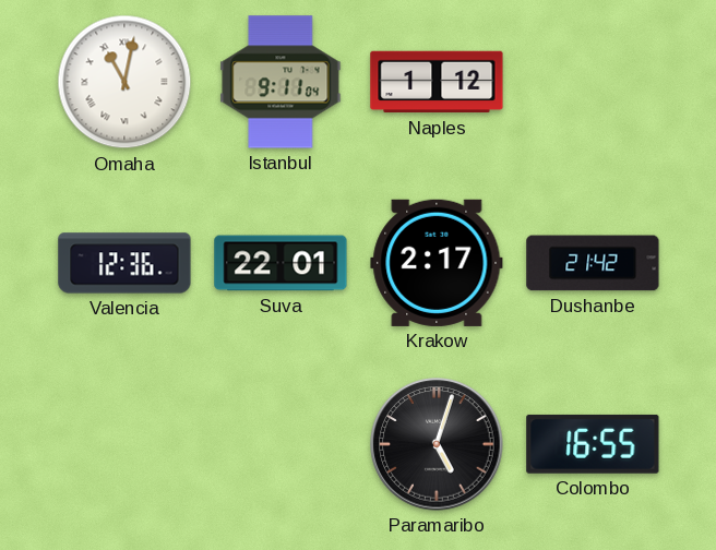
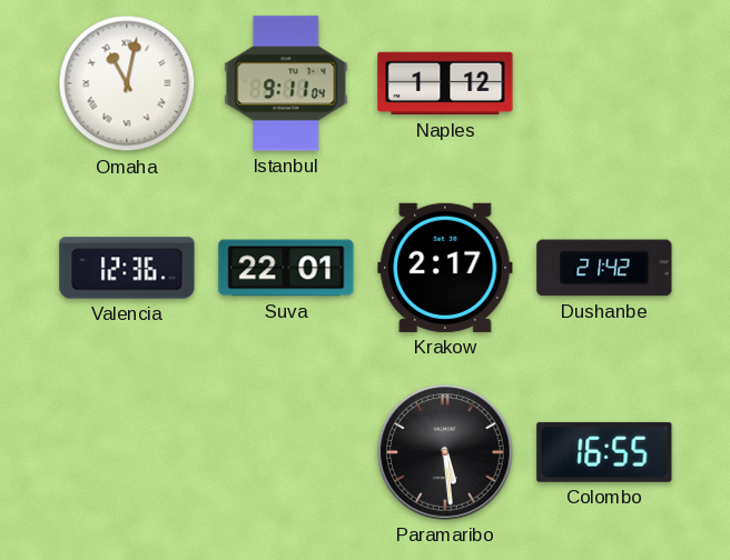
Paramaribo: 5:03 -> 5:29 (445, 452)
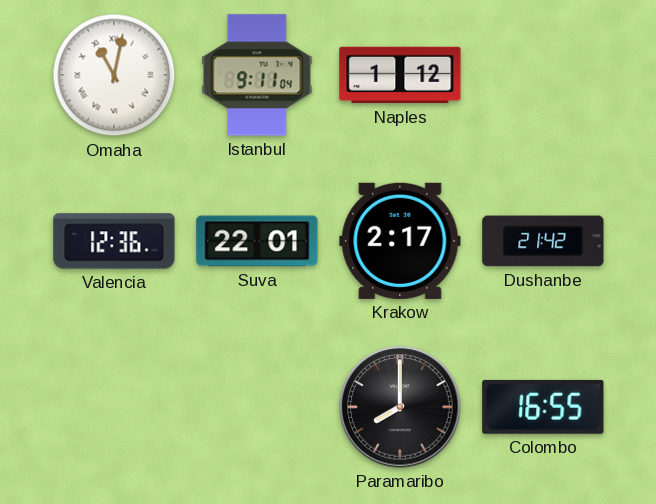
Paramaribo: 5:29 -> 8:00 (400, 407)
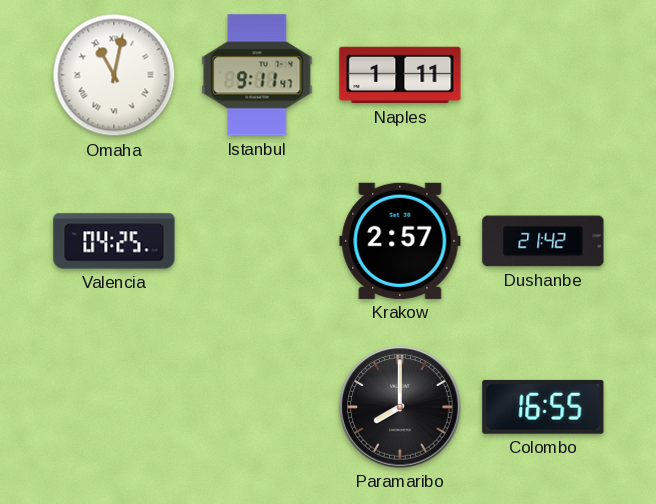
Istanbul: 9:11:04 -> 9:11:47 (257, 75)
Naples: 1:12 -> 1:11 (400, 75)
Valencia: 12:36 -> 04:25 (114, 241)
Suva: 22:01 -> none (257, 241)
Krakow: 2:17 -> 2:57 (400, 241)
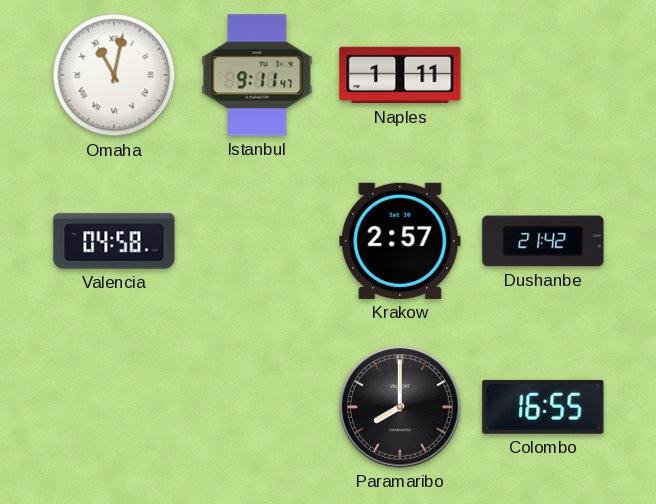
Valencia: 04:25 -> 04:58 (114, 241)
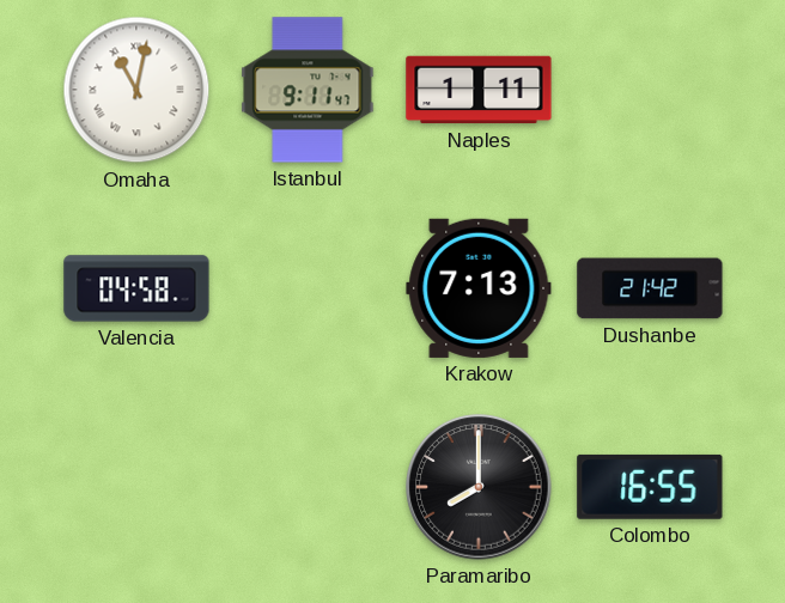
Krakow: 2:57 -> 7:13 (479, 288)
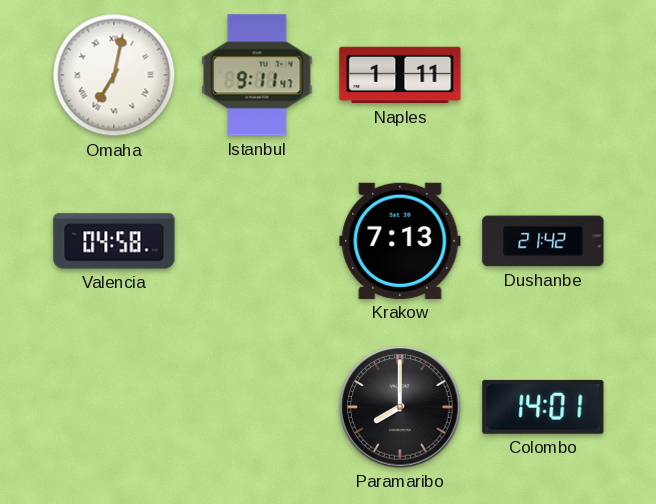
Omaha: 11:02 -> 7:02 (114, 75)
Colombo: 16:55 -> 14:01 (543, 407)
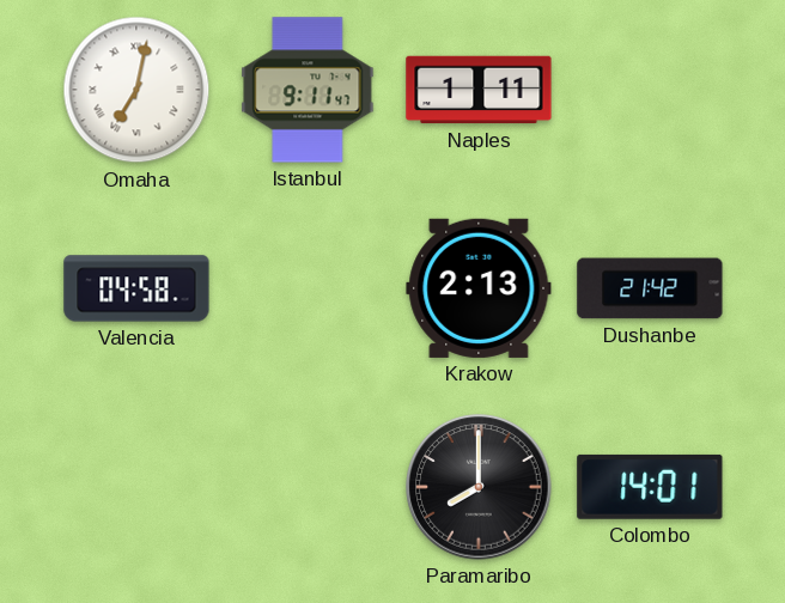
Krakow: 7:13 -> 2:13 (479, 288)
